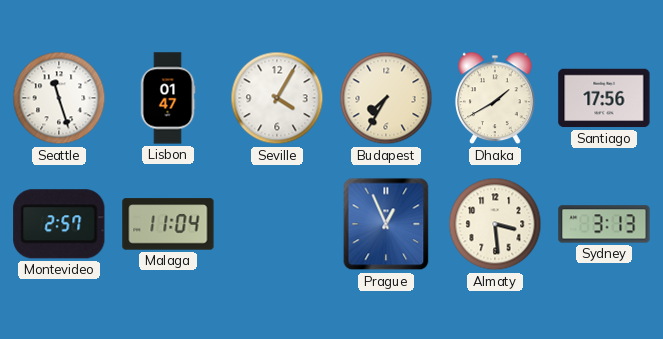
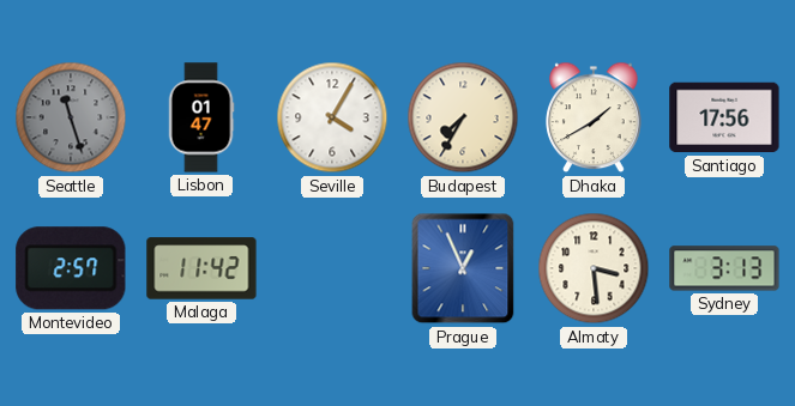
Seattle dial: white -> grey (71, 117)
Malaga: 11:04 -> 11:42 (201, 268)
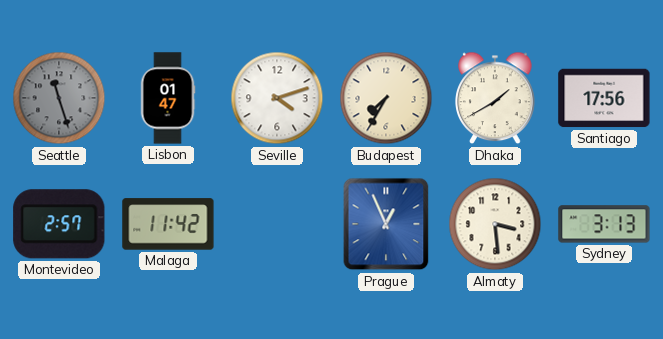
Seville: 4:05 -> 4:12 (277, 98)
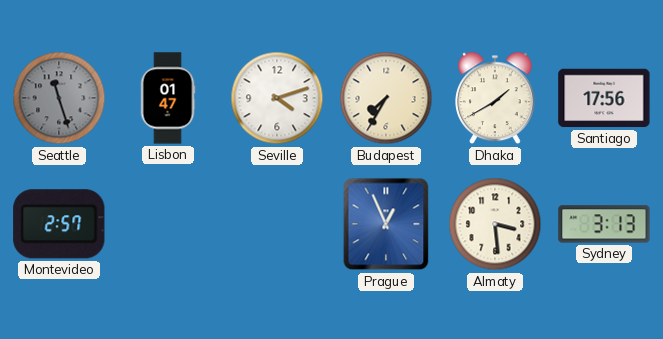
Malaga: 11:42 -> none (168, 224)
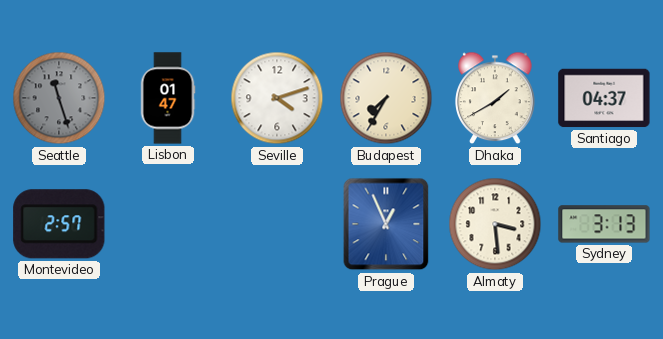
Santiago: 17:56 -> 04:37 (604, 98)
